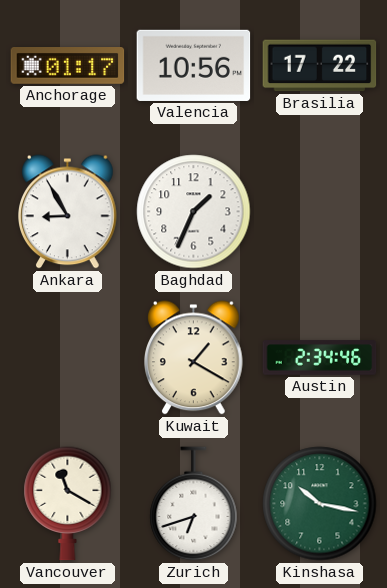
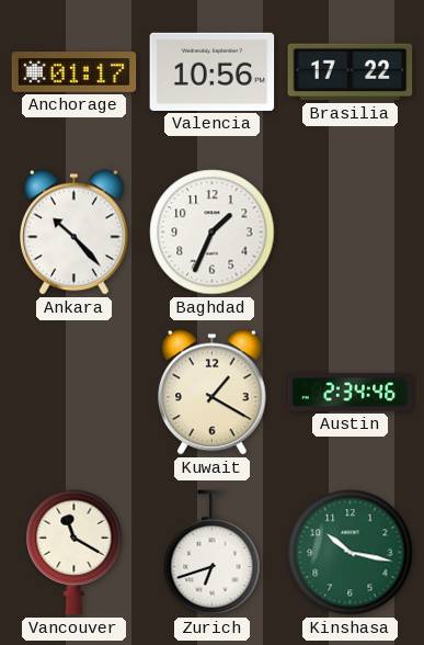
Ankara: 8:55 -> 10:23 (75, 233)
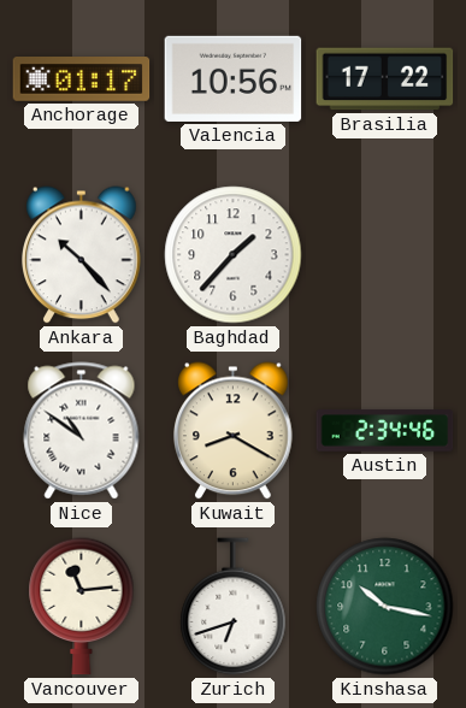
Baghdad: 1:34 -> 1:37 (234, 255)
Nice: none -> 10:51 (82, 431)
Kuwait: 1:20 -> 8:20 (234, 431)
Vancouver: 11:20 -> 11:14 (82, 607)
